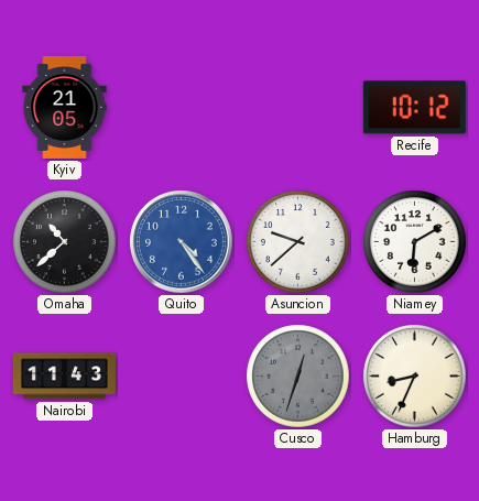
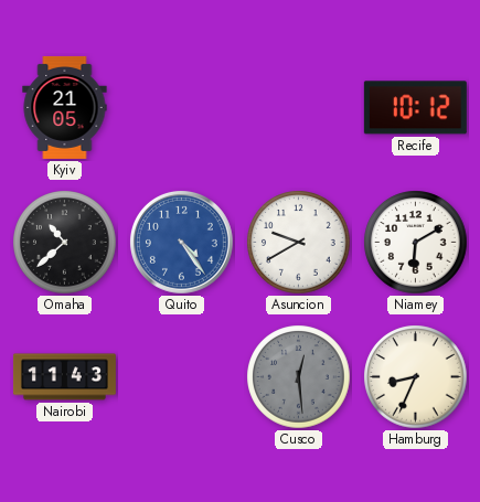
Asuncion: 9:38 -> 9:40 (299, 243)
Cusco: 12:33 -> 12:29 (299, 377)
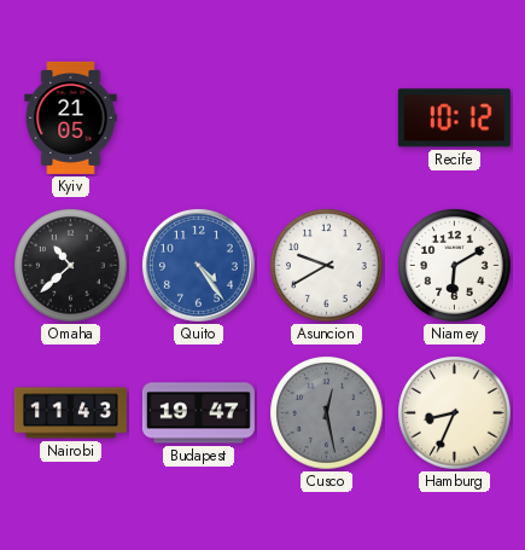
Budapest: none -> 19:47 (198, 413)
Cusco: 12:29 -> 12:28 (327, 413)
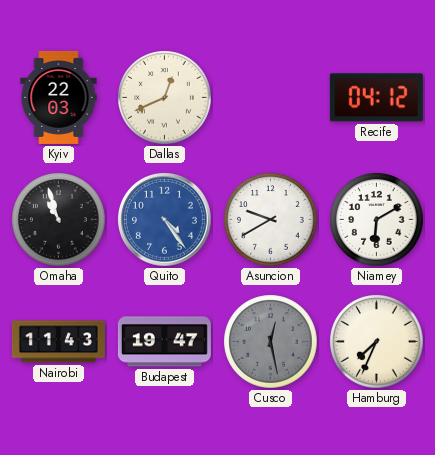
Kyiv: 21:05 -> 22:03 (59, 97)
Dallas: none -> 12:41 (165, 98)
Recife: 10:12 -> 04:12 (376, 98)
Omaha: 10:38 -> 10:57 (59, 220)
Hamburg: 8:34 -> 7:34 (377, 342)
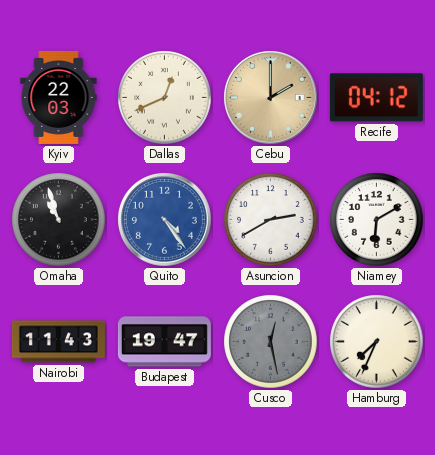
Cebu: none -> 2:00 (271, 98)
Asuncion: 9:40 -> 2:40 (271, 220)
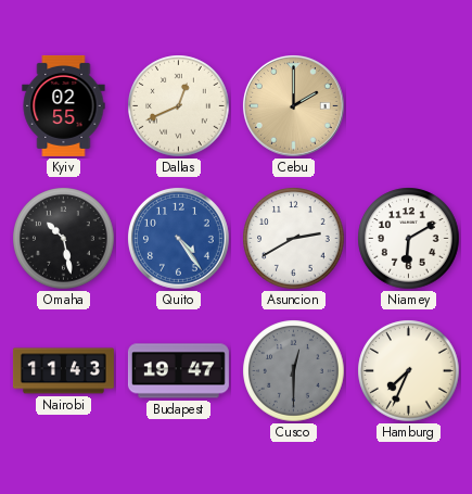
Kyiv: 22:03 -> 02:55 (64, 105)
Recife: 04:12 -> none (376, 98)
Omaha: 10:57 -> 10:28 (64, 239)
Cusco: 12:28 -> 12:30 (294, 371)
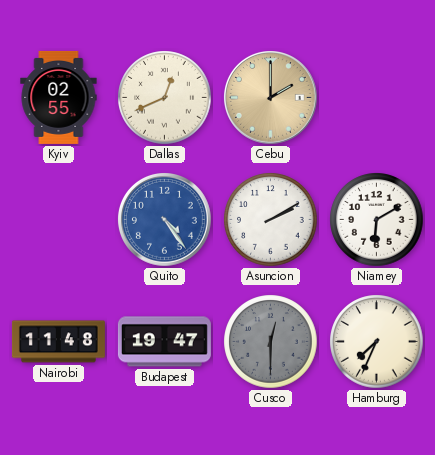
Omaha: 10:28 -> none (64, 239)
Asuncion: 2:40 -> 2:10 (271, 220)
Nairobi: 11:43 -> 11:48 (58, 342)
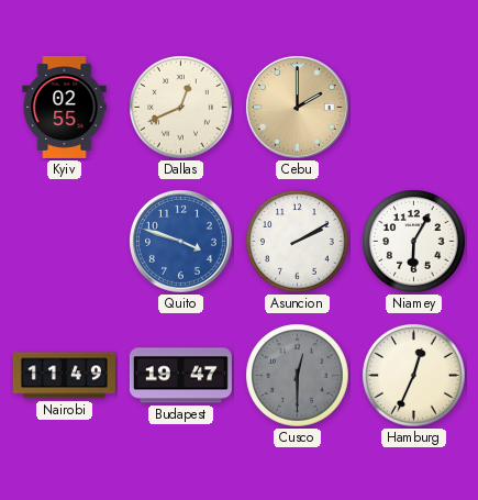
Quito: 4:24 -> 3:48 (181, 242)
Niamey: 6:10 -> 6:05 (414, 242)
Nairobi: 11:48 -> 11:49 (64, 376)
Hamburg: 7:34 -> 12:34 (414, 376)
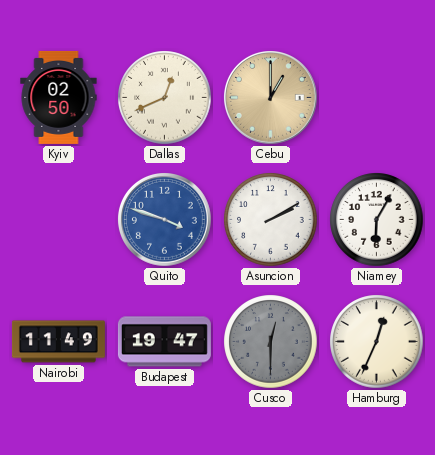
Kyiv: 02:55 -> 02:50 (59, 97)
Cebu: 2:00 -> 1:00 (271, 98)
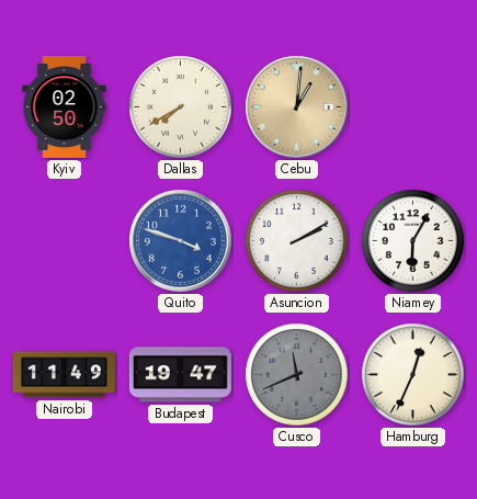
Dallas: 12:41 -> 7:40 (181, 107)
Cebu: 1:00 -> 1:01 (297, 107)
Cusco: 12:30 -> 11:41 (297, 375)
